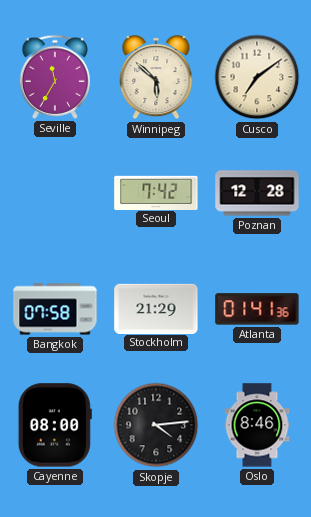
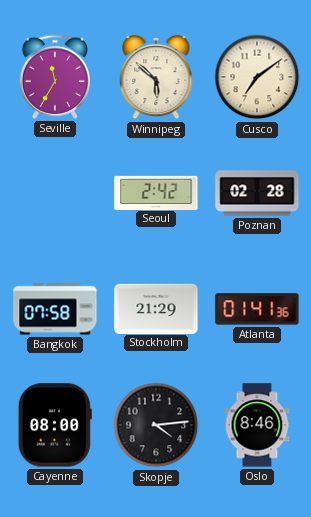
Seoul: 7:42 -> 2:42 (156, 192)
Poznan: 12:28 -> 02:28 (257, 193)
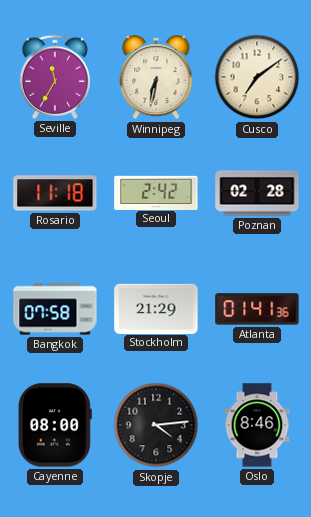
Winnipeg: 5:52 -> 6:32 (156, 78)
Rosario: none -> 11:18 (55, 193)
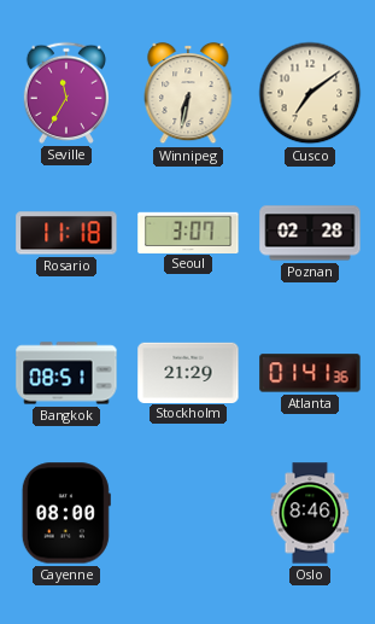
Seoul: 2:42 -> 3:07 (188, 232)
Bangkok: 07:58 -> 08:51 (66, 373)
Skopje: 4:14 -> none (156, 425)
